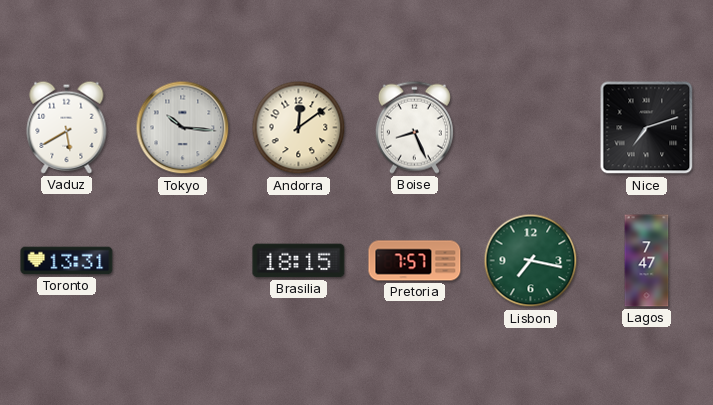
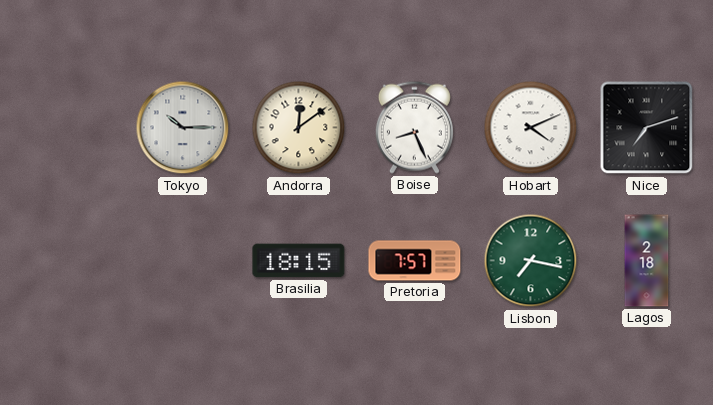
Vaduz: 5:40 -> none (67, 127)
Tokyo: 10:16 -> 10:15 (183, 128)
Hobart: none -> 4:11 (531, 128)
Toronto: 13:31 -> none (67, 261)
Lagos: 7:47 -> 2:18 (647, 261)
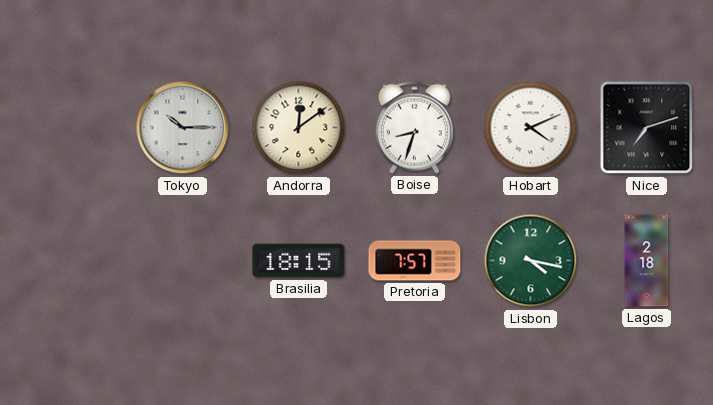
Boise: 8:26 -> 8:33 (414, 127)
Lisbon: 7:17 -> 4:17 (531, 261)
